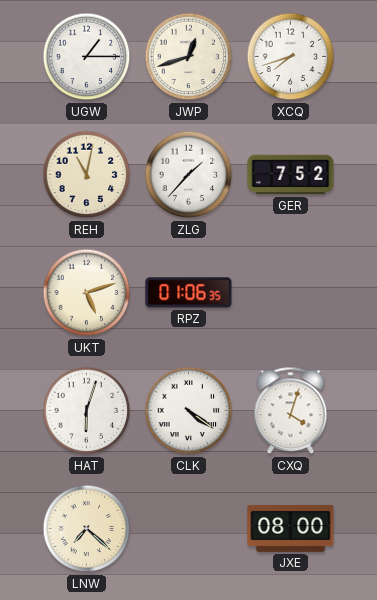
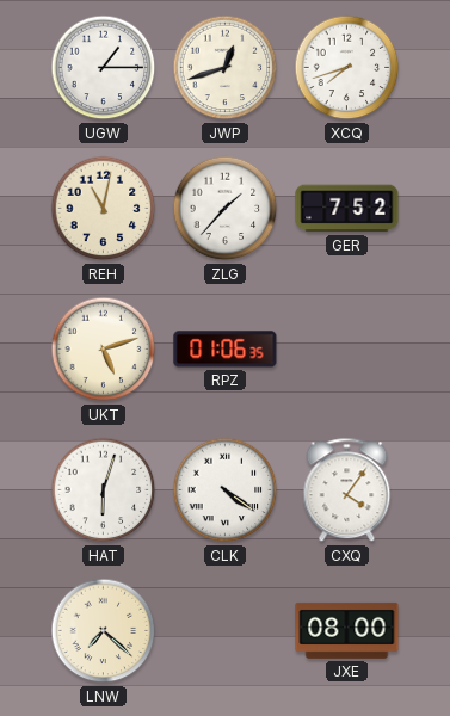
CXQ: 4:03 -> 4:06 (347, 490)
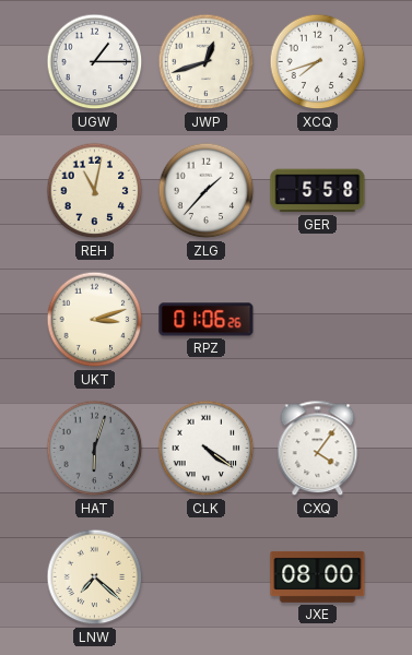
GER: 7:52 -> 5:58 (318, 191)
UKT: 5:12 -> 3:12 (95, 320)
RPZ: 01:06:35 -> 01:06:26 (207, 320)
HAT dial: white -> grey (95, 449)
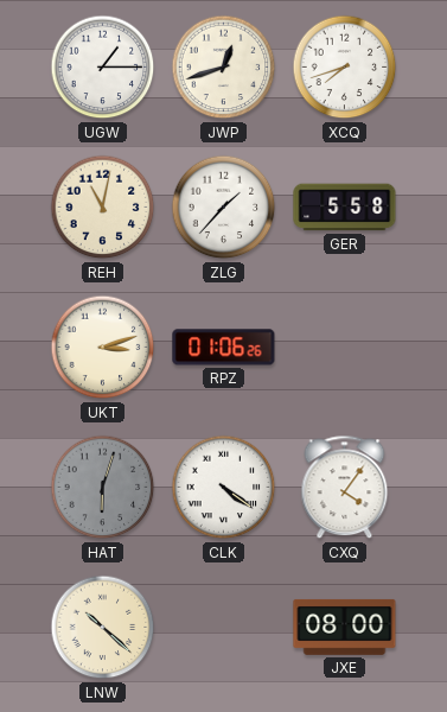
LNW: 7:22 -> 10:22 (103, 628)
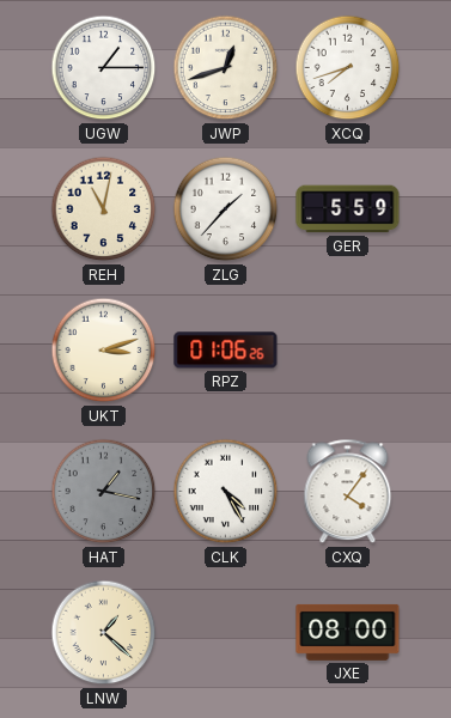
GER: 5:58 -> 5:59 (348, 209)
HAT: 6:03 -> 1:17 (104, 492)
CLK: 4:21 -> 4:25 (226, 492)
LNW: 10:22 -> 1:22 (104, 633)
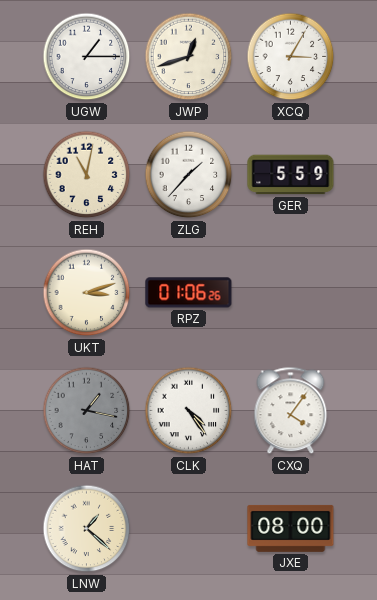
XCQ: 7:42 -> 3:05 (291, 57)
CLK: 4:25 -> 4:24 (189, 411)
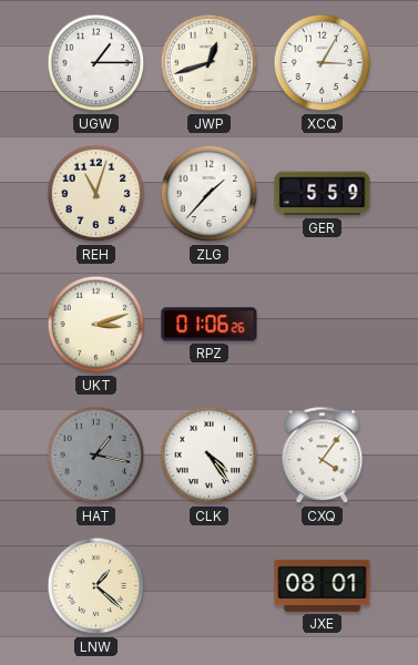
REH: 11:02 -> 11:03 (96, 194)
JXE: 08:00 -> 08:01 (323, 585)
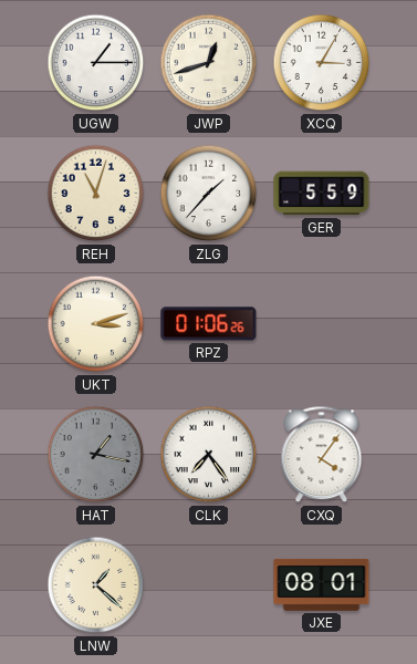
CLK: 4:24 -> 7:24 (209, 455)
